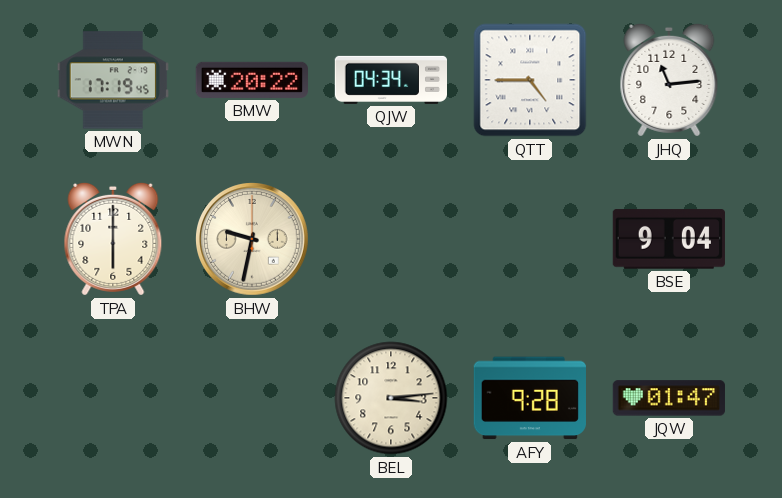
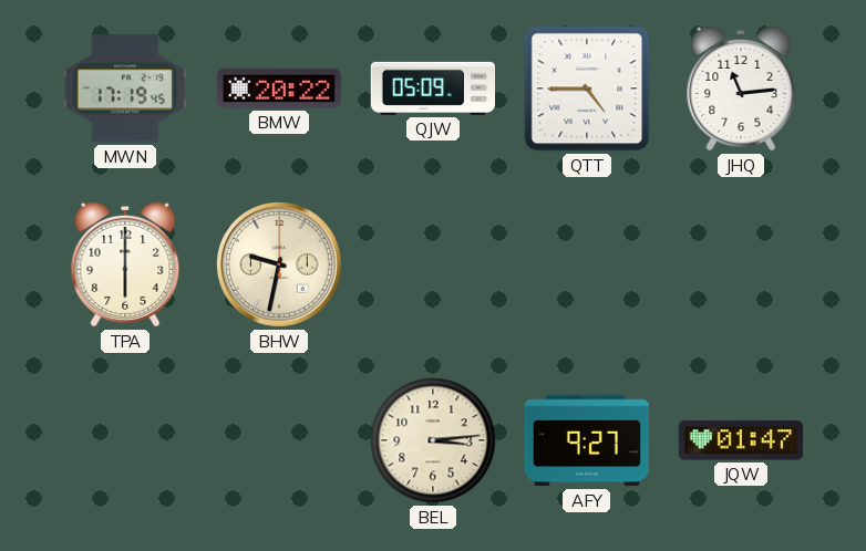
QJW: 04:34 -> 05:09 (432, 89)
BSE: 9:04 -> none (669, 239)
AFY: 9:28 -> 9:27 (587, 440)
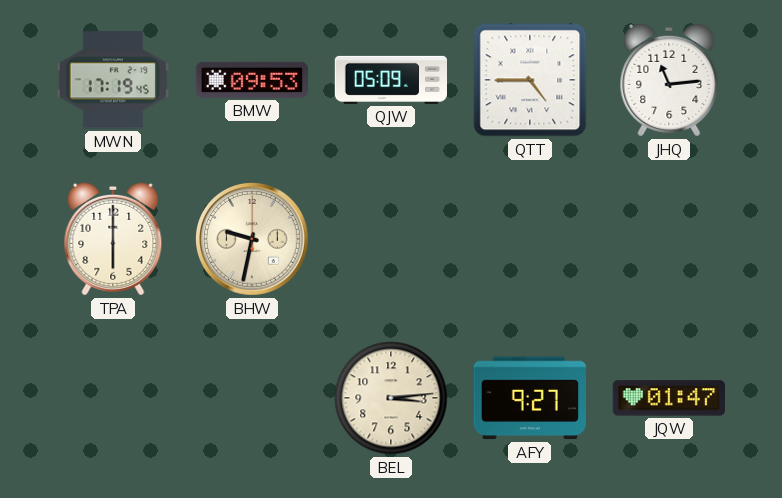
BMW: 20:22 -> 09:53 (252, 80)
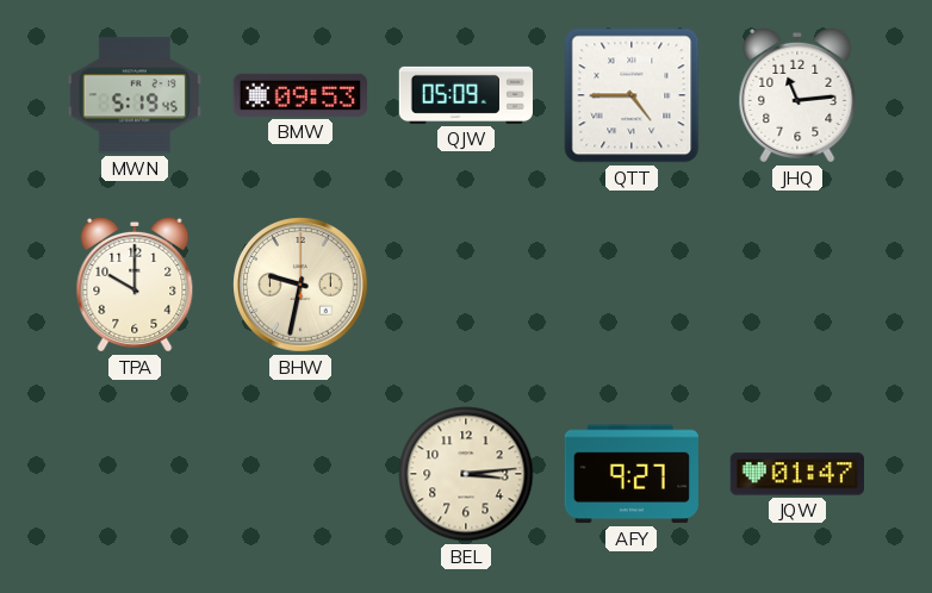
MWN: 17:19 -> 5:19 (135, 95)
TPA: 6:00 -> 10:00 (135, 285)
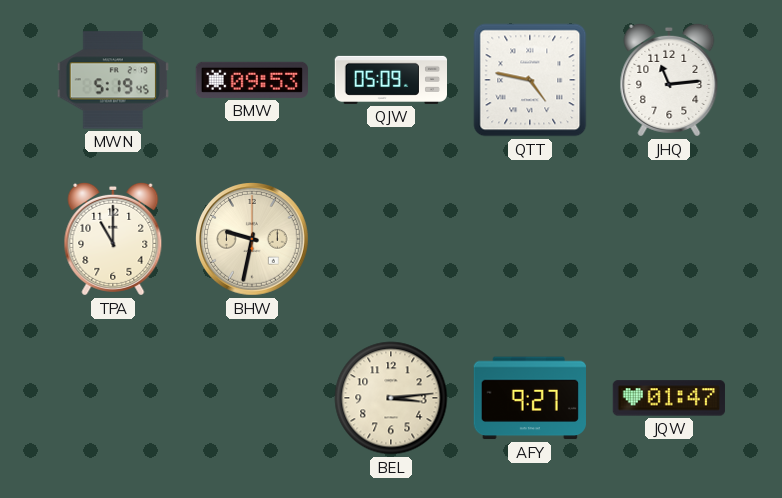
QTT: 4:45 -> 4:47 (530, 80)
TPA: 10:00 -> 11:00 (113, 239)
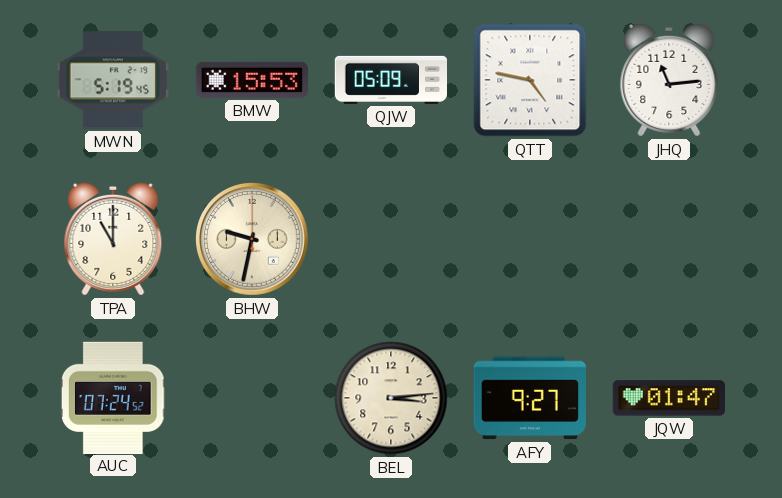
BMW: 09:53 -> 15:53 (252, 80)
AUC: none -> 07:24 (113, 397)
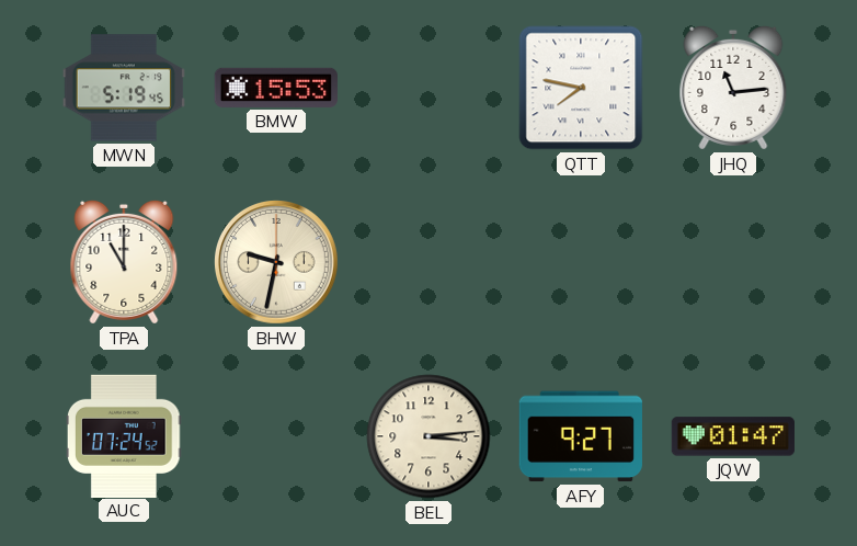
QJW: 05:09 -> none (390, 80)
QTT: 4:47 -> 7:47 (581, 88)
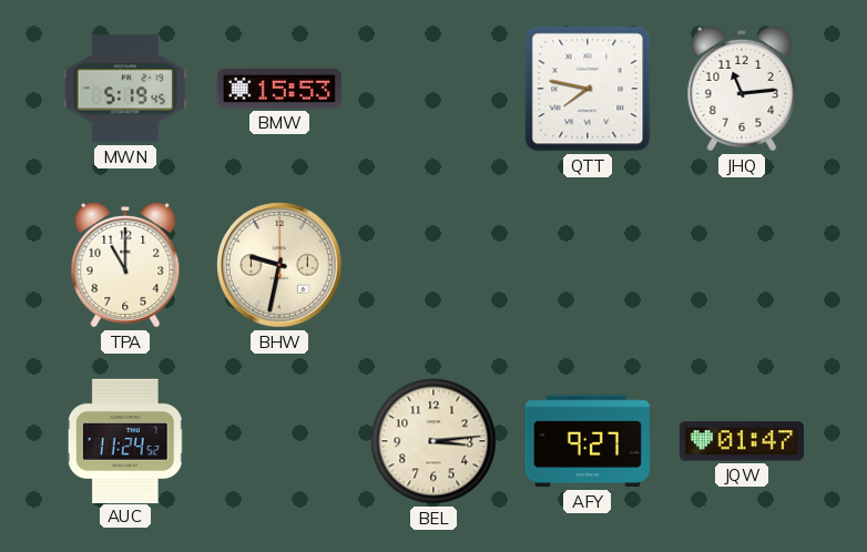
AUC: 07:24 -> 11:24 (125, 440)
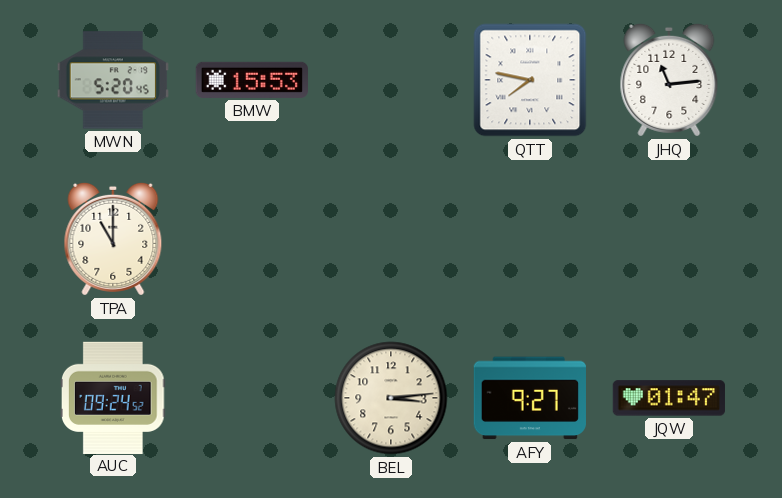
MWN: 5:19 -> 5:20 (113, 80)
BHW: 9:32 -> none (280, 266)
AUC: 11:24 -> 09:24 (113, 397)
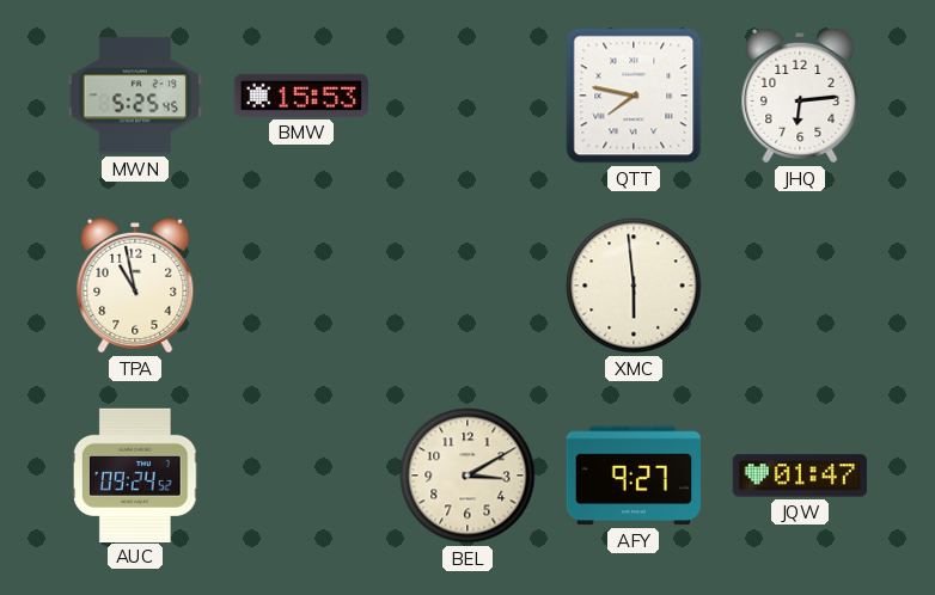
MWN: 5:20 -> 5:25 (135, 96)
JHQ: 11:14 -> 6:14 (800, 96)
TPA: 11:00 -> 10:58 (135, 286)
XMC: none -> 5:59 (634, 286)
BEL: 3:14 -> 3:10 (467, 476)
